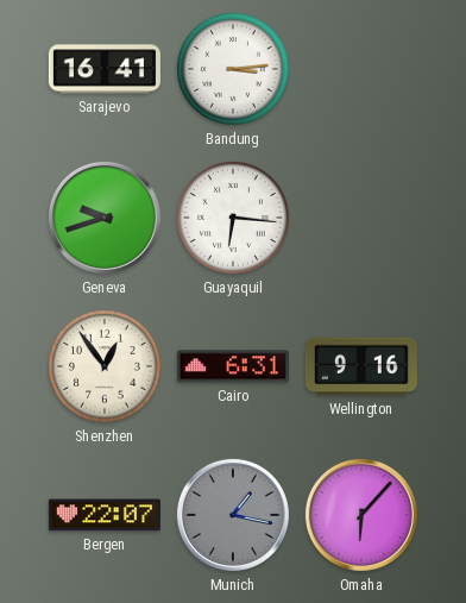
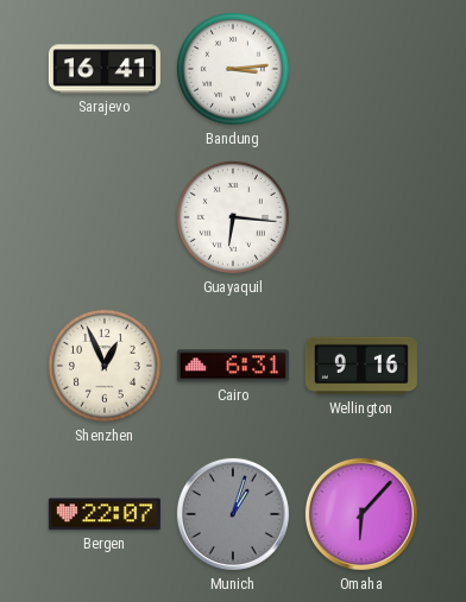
Geneva: 9:42 -> none (105, 218)
Shenzhen: 12:54 -> 12:56 (105, 366)
Munich: 1:17 -> 1:03 (233, 514)
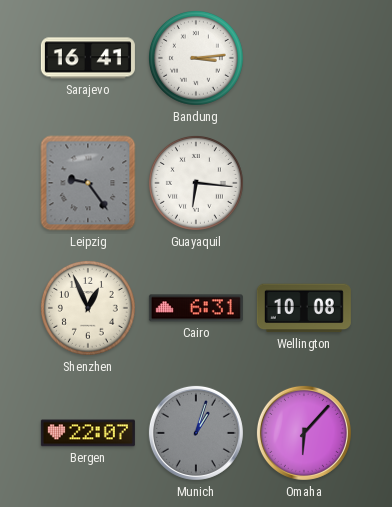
Leipzig: none -> 9:24 (88, 183)
Wellington: 9:16 -> 10:08 (304, 308)
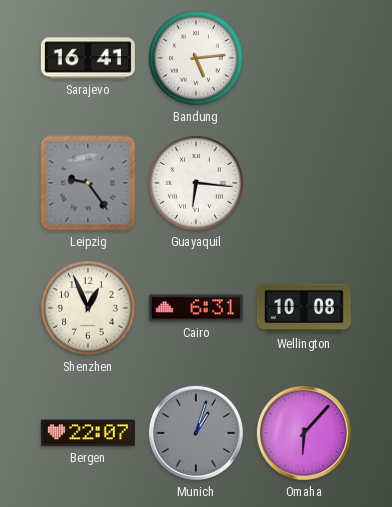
Bandung: 3:14 -> 5:14 (196, 58)
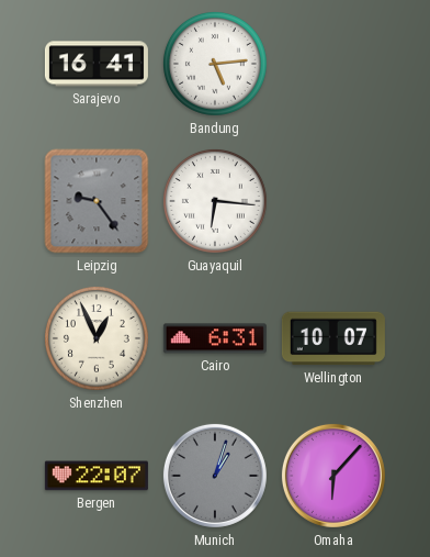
Wellington: 10:08 -> 10:07 (333, 338)
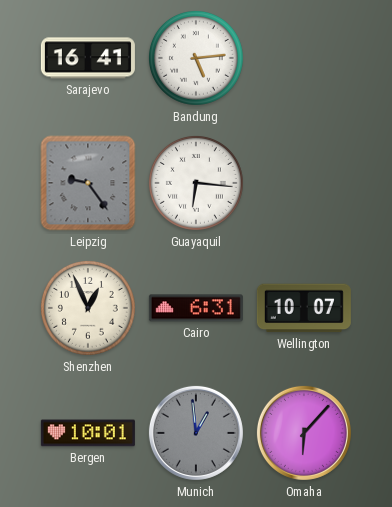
Bergen: 22:07 -> 10:01 (88, 433)
Munich: 1:03 -> 12:59 (196, 433)
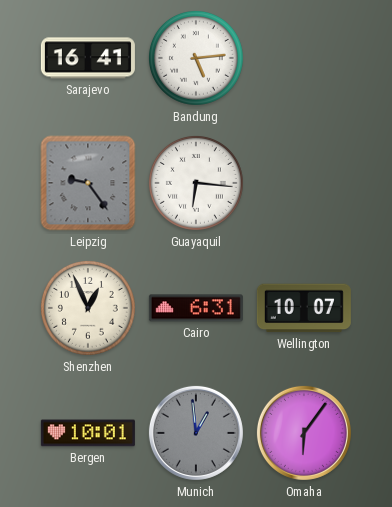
Omaha: 6:07 -> 6:06 (304, 433)
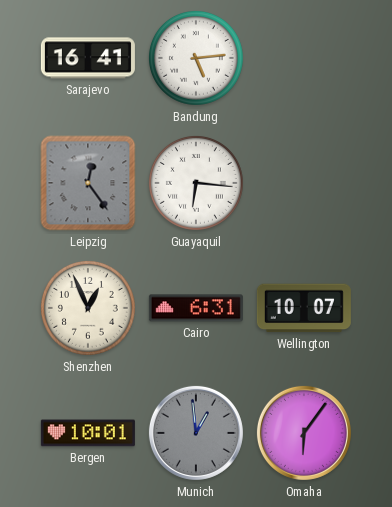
Leipzig: 9:24 -> 12:24 (88, 183)
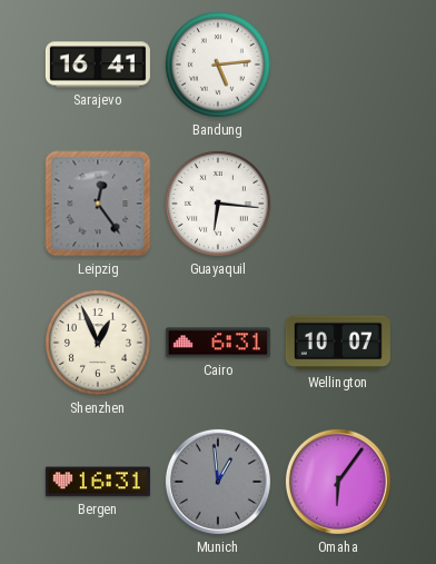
Bergen: 10:01 -> 16:31 (98, 482)
